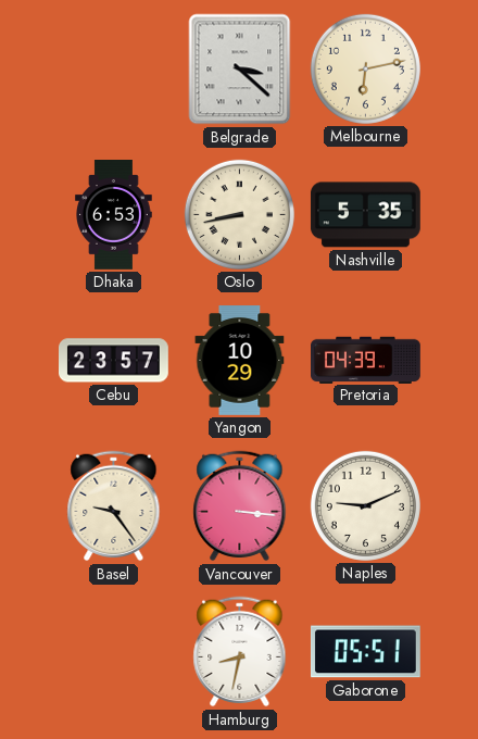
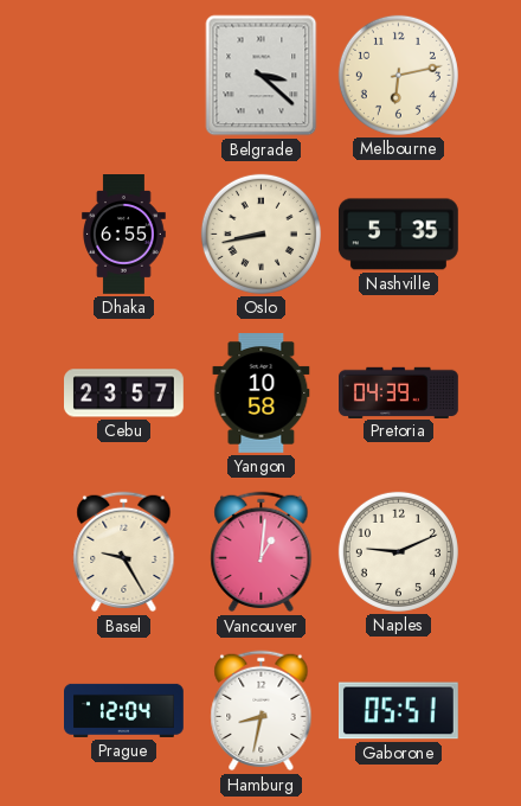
Dhaka: 6:53 -> 6:55 (124, 235)
Yangon: 10:29 -> 10:58 (262, 394)
Basel: 9:24 -> 9:25 (124, 552)
Vancouver: 3:16 -> 1:01 (262, 552)
Prague: none -> 12:04 (124, 710)
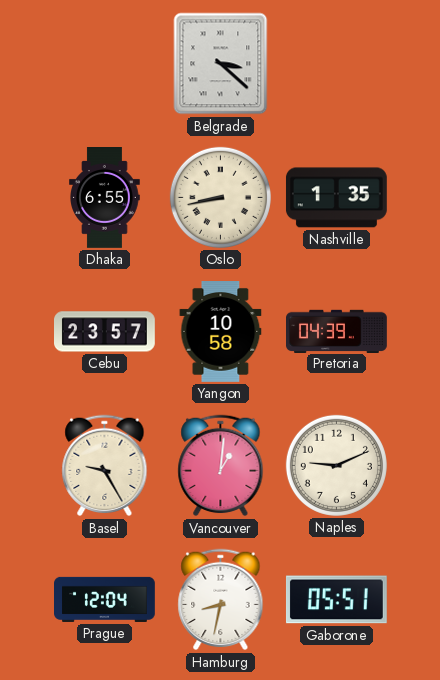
Melbourne: 6:13 -> none (398, 75)
Nashville: 5:35 -> 1:35 (336, 198)
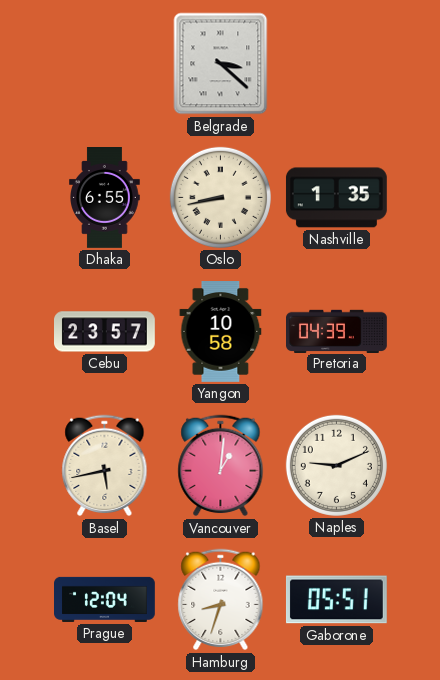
Basel: 9:25 -> 5:43 (105, 466)
Hamburg: 8:32 -> 8:33 (221, 600)
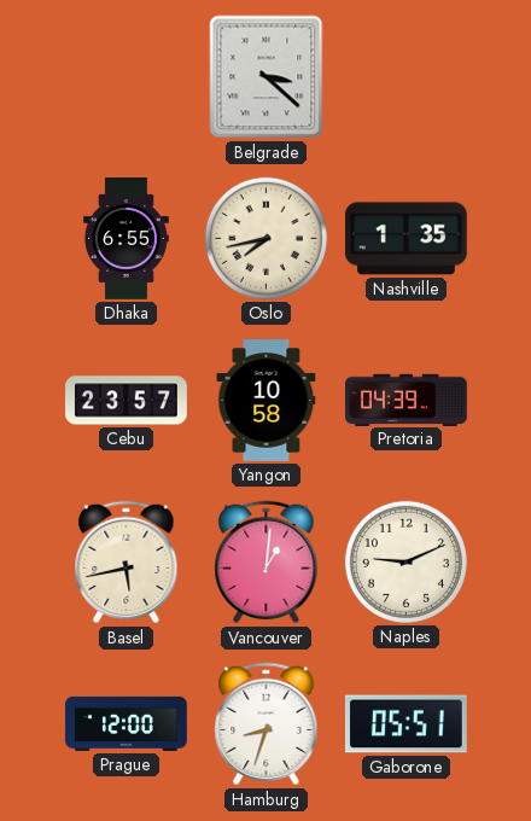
Oslo: 8:43 -> 7:43 (265, 238)
Prague: 12:04 -> 12:00 (127, 723)
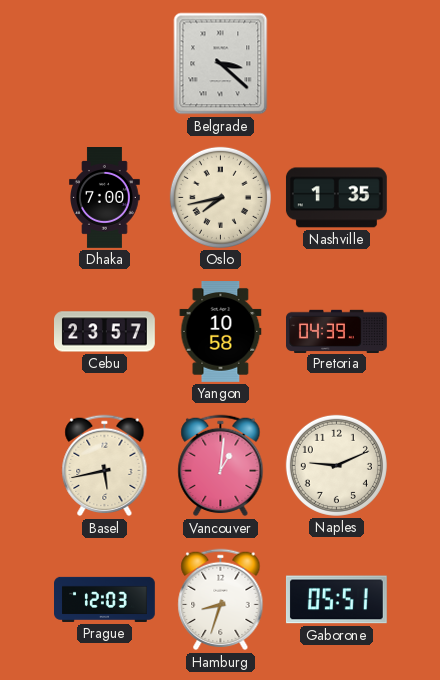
Dhaka: 6:55 -> 7:00 (105, 198)
Prague: 12:00 -> 12:03 (105, 599)
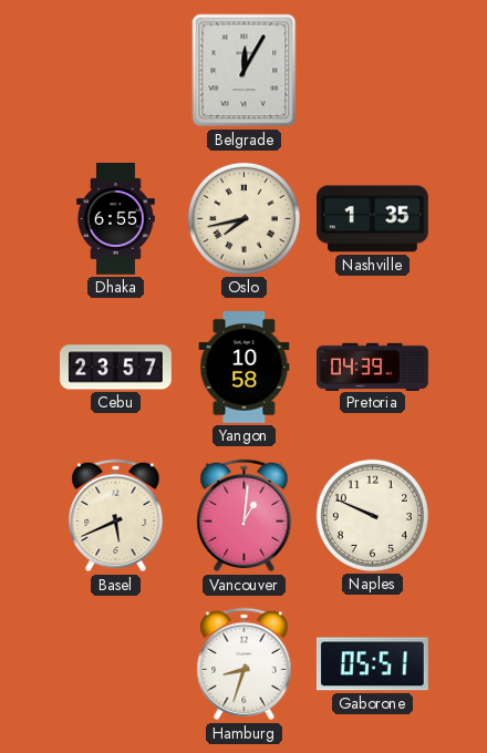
Belgrade: 3:22 -> 12:05 (245, 71)
Dhaka: 7:00 -> 6:55 (116, 219)
Basel: 5:43 -> 5:41 (116, 516)
Naples: 9:11 -> 9:49 (372, 515)
Prague: 12:03 -> none (105, 599)
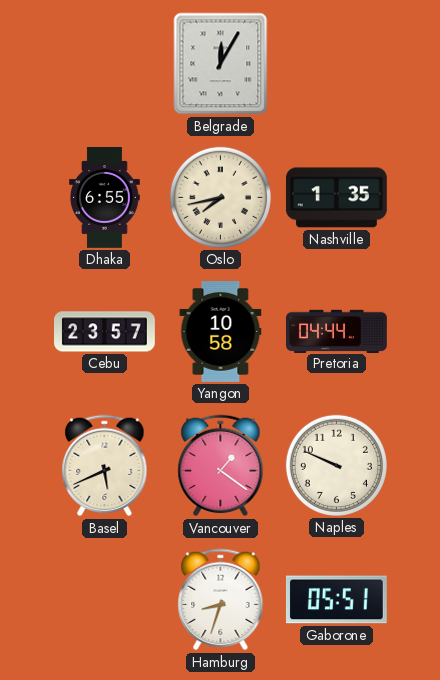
Pretoria: 04:39 -> 04:44 (337, 331)
Vancouver: 1:01 -> 1:21 (221, 466)
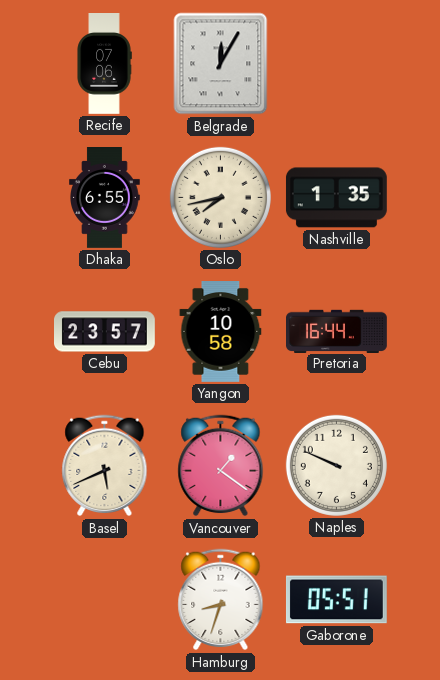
Recife: none -> 07:06 (104, 64)
Pretoria: 04:44 -> 16:44 (337, 331)
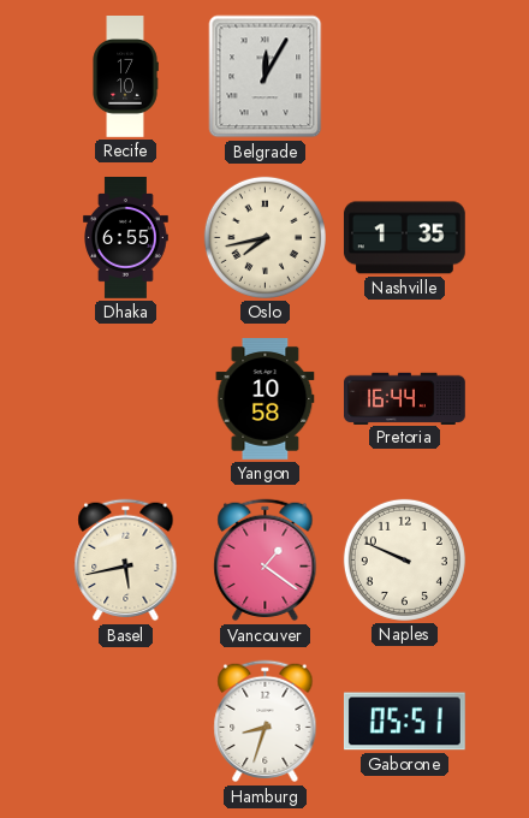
Recife: 07:06 -> 17:10 (125, 77)
Cebu: 23:57 -> none (105, 332)
Basel: 5:41 -> 5:43 (126, 561)
